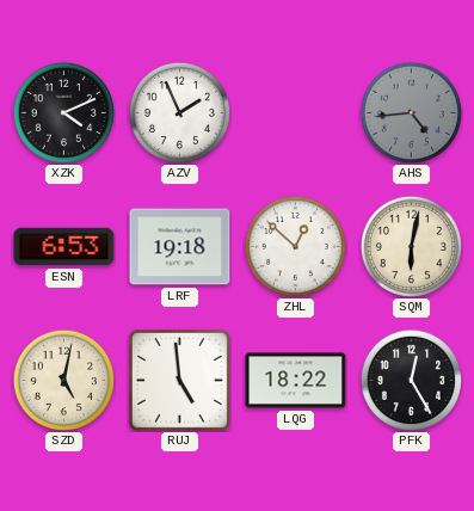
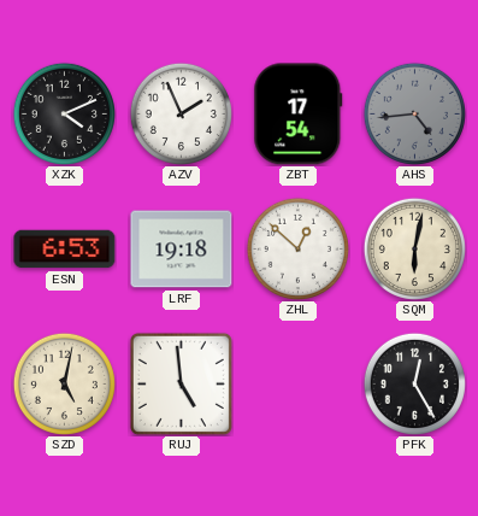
ZBT: none -> 17:54 (299, 115)
LQG: 18:22 -> none (296, 381)
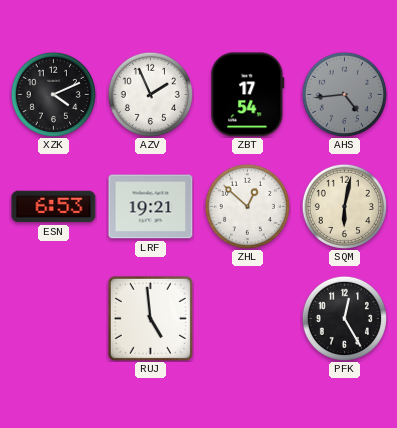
LRF: 19:18 -> 19:21 (151, 207)
SZD: 5:02 -> none (64, 383)
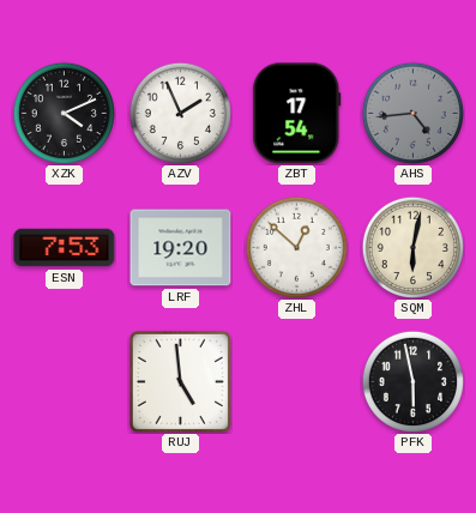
ESN: 6:53 -> 7:53 (65, 248)
LRF: 19:21 -> 19:20 (181, 248)
PFK: 12:25 -> 5:58 (412, 381)
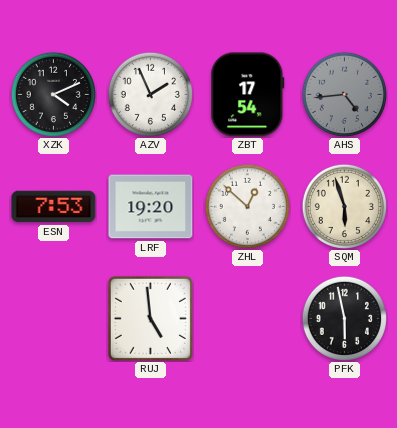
SQM: 6:02 -> 5:57 (344, 206)
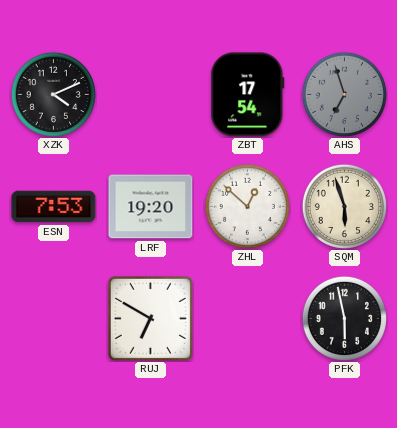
AZV: 1:56 -> none (150, 94)
AHS: 4:44 -> 6:57 (344, 94)
RUJ: 4:59 -> 6:50 (150, 318)
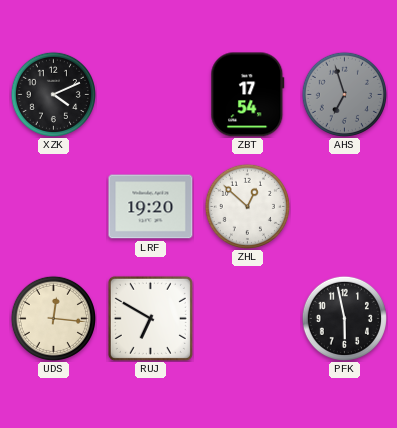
ESN: 7:53 -> none (54, 207)
SQM: 5:57 -> none (344, 206)
UDS: none -> 12:16 (53, 318)
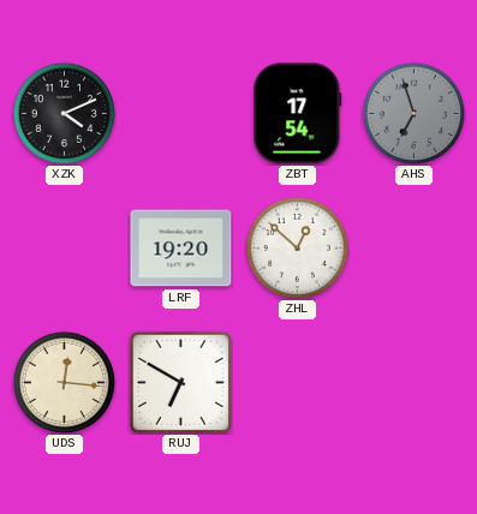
PFK: 5:58 -> none (344, 318)
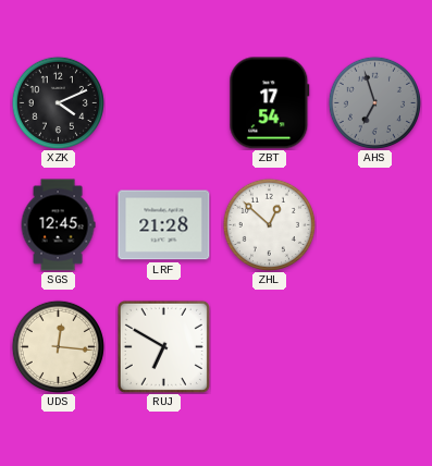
SGS: none -> 12:45 (58, 225)
LRF: 19:20 -> 21:28 (164, 225)
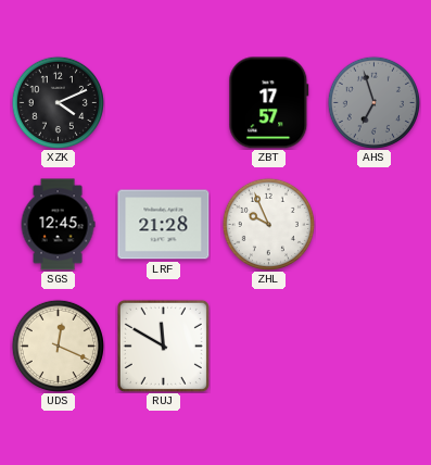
ZBT: 17:54 -> 17:57 (269, 103)
ZHL: 12:52 -> 9:56 (268, 224)
UDS: 12:16 -> 12:19 (58, 345)
RUJ: 6:50 -> 11:50 (163, 345)
